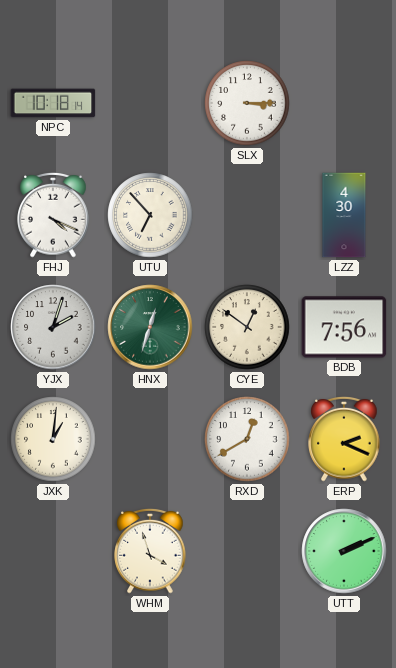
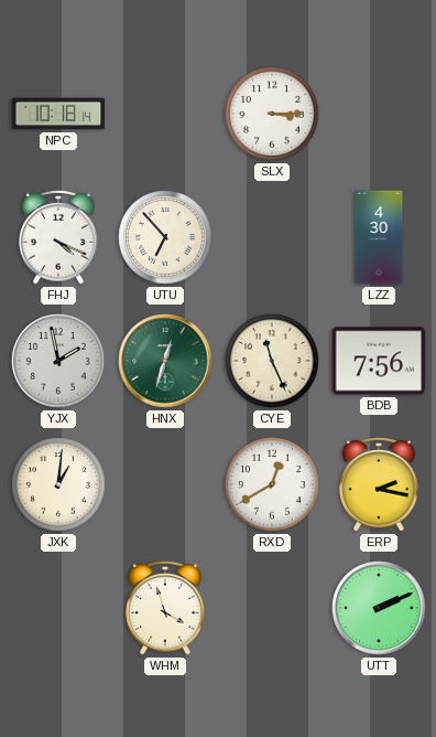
YJX: 2:03 -> 1:58 (58, 361)
CYE: 12:51 -> 11:26 (272, 361)
ERP: 2:19 -> 2:17 (379, 484)
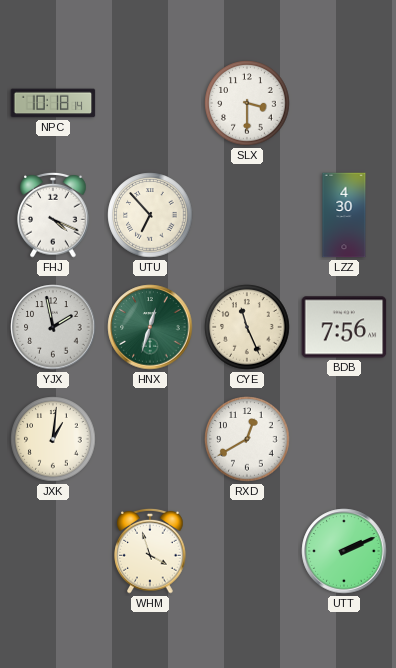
SLX: 3:15 -> 3:30 (247, 103)
ERP: 2:17 -> none (379, 484)
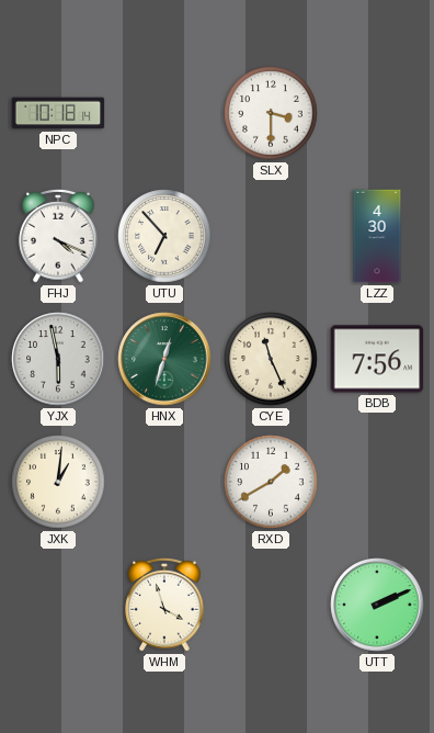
YJX: 1:58 -> 5:58 (58, 359)
RXD: 12:40 -> 1:40 (271, 482)
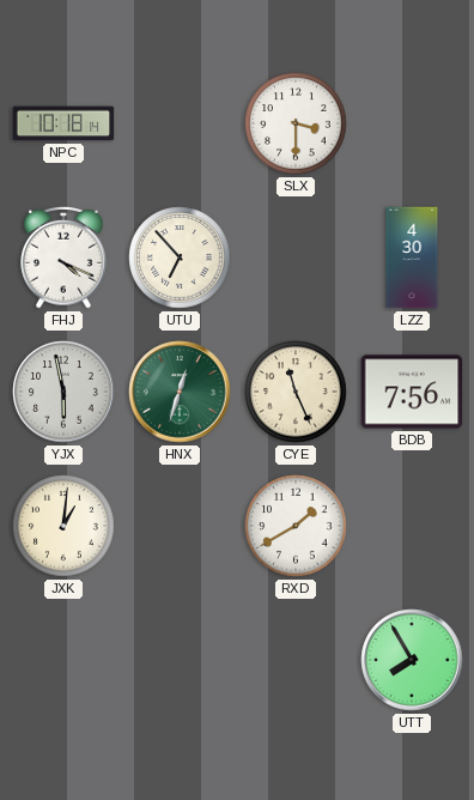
WHM: 3:57 -> none (164, 605)
UTT: 2:11 -> 7:55 (412, 660)
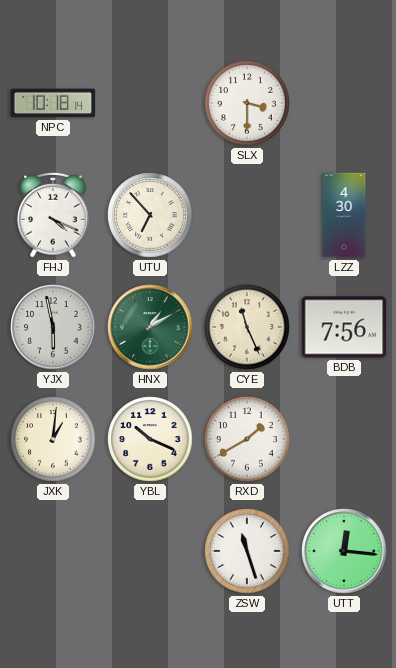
HNX: 12:33 -> 1:10 (150, 327)
YBL: none -> 10:19 (150, 439)
ZSW: none -> 11:27 (247, 551)
UTT: 7:55 -> 12:16 (344, 551)
